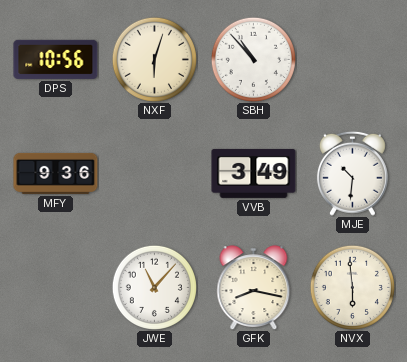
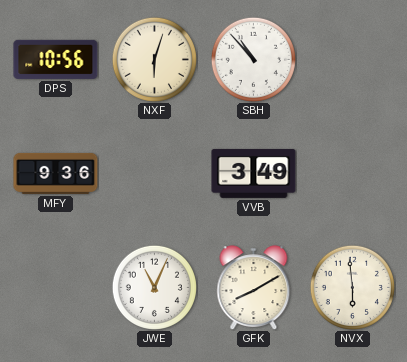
MJE: 10:31 -> none (352, 173)
JWE: 11:07 -> 11:04 (154, 287)
GFK: 8:17 -> 8:10 (254, 287)
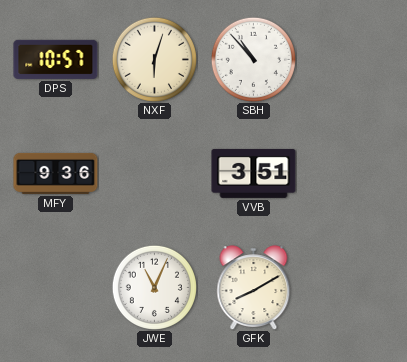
DPS: 10:56 -> 10:57 (56, 59)
VVB: 3:49 -> 3:51 (254, 173)
NVX: 5:59 -> none (352, 287)
